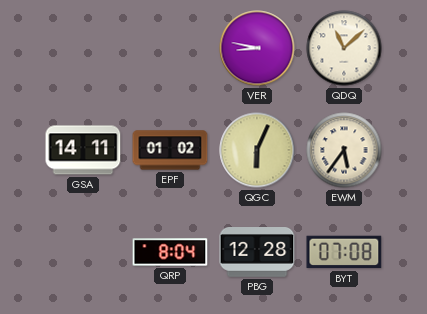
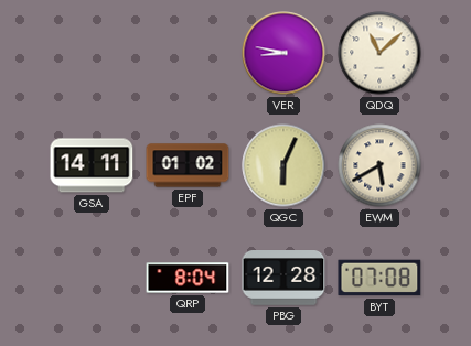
EWM: 5:36 -> 5:40 (379, 165)
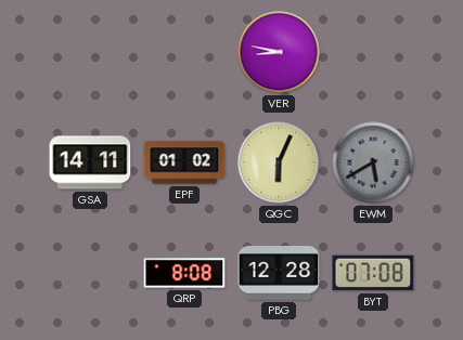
QDQ: 11:08 -> none (379, 53)
EWM dial: cream -> grey (373, 162)
QRP: 8:04 -> 8:08 (184, 273)
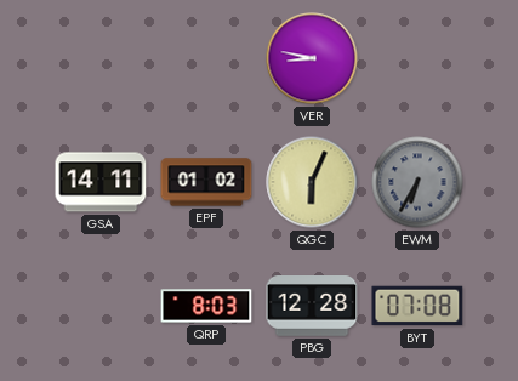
EWM: 5:40 -> 6:35 (417, 182)
QRP: 8:08 -> 8:03 (206, 306)
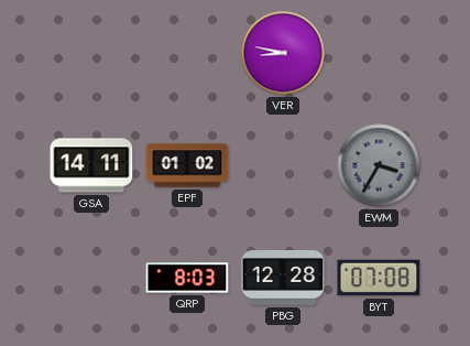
QGC: 6:04 -> none (312, 182)
EWM: 6:35 -> 3:35 (379, 165)
